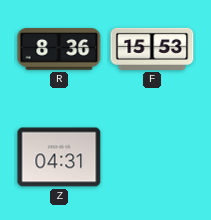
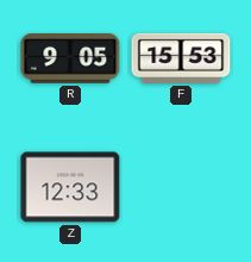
R: 8:36 -> 9:05 (70, 58)
Z: 04:31 -> 12:33 (70, 187)
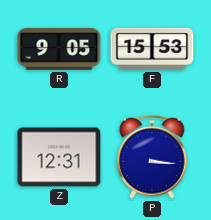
Z: 12:33 -> 12:31 (59, 157)
P: none -> 3:16 (152, 157)
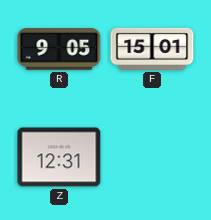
F: 15:53 -> 15:01 (152, 49)
P: 3:16 -> none (152, 157)
